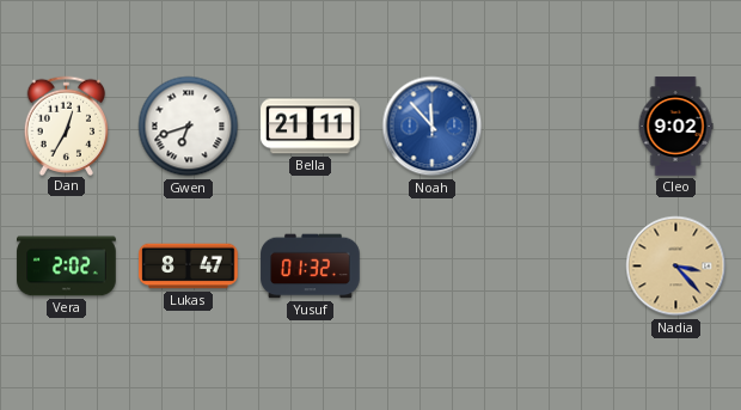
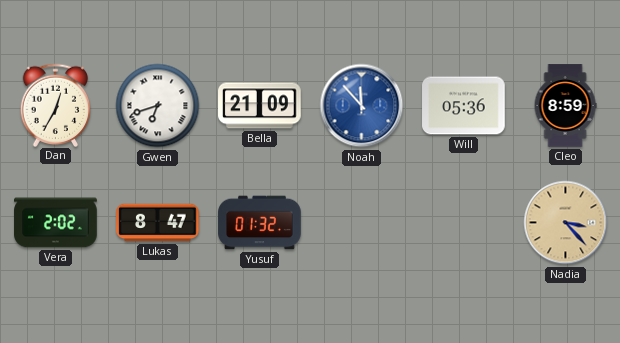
Bella: 21:11 -> 21:09 (260, 106)
Will: none -> 05:36 (464, 106)
Cleo: 9:02 -> 8:59 (565, 106)
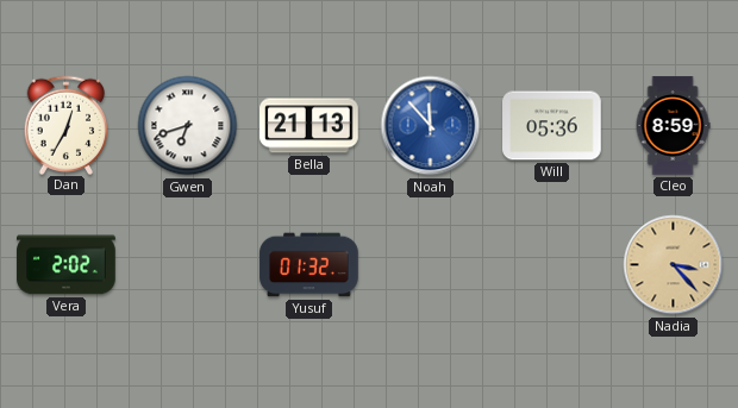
Bella: 21:09 -> 21:13 (309, 126)
Lukas: 8:47 -> none (158, 223)
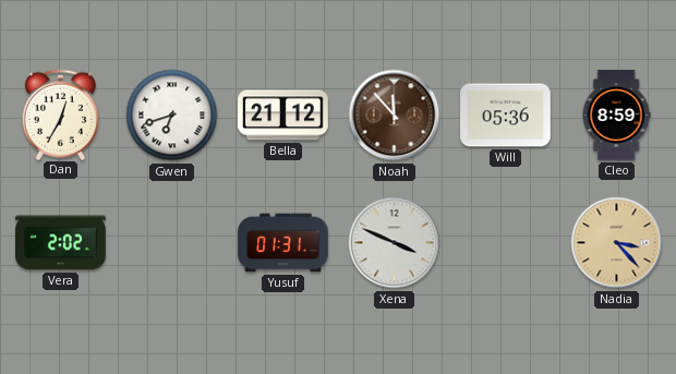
Bella: 21:13 -> 21:12 (283, 116)
Noah dial: blue -> brown (395, 116)
Yusuf: 01:32 -> 01:31 (283, 243)
Xena: none -> 3:49 (395, 243)
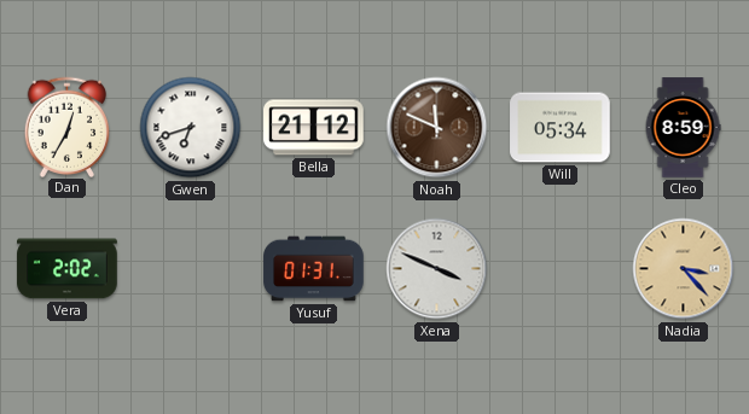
Noah: 11:53 -> 11:49 (437, 128)
Will: 05:36 -> 05:34 (561, 128)
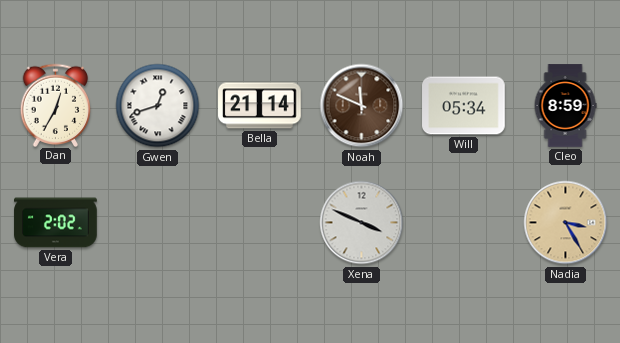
Gwen: 6:42 -> 12:42 (158, 106)
Bella: 21:12 -> 21:14 (260, 106)
Yusuf: 01:31 -> none (314, 269)
Nadia: 3:23 -> 3:25 (566, 223)
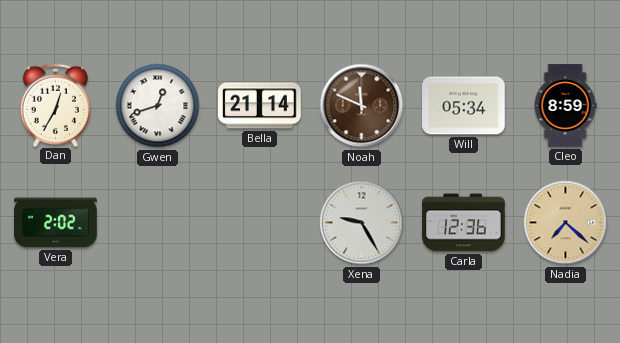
Xena: 3:49 -> 9:25 (362, 223)
Carla: none -> 12:36 (464, 223)
Nadia: 3:25 -> 7:22 (566, 223)
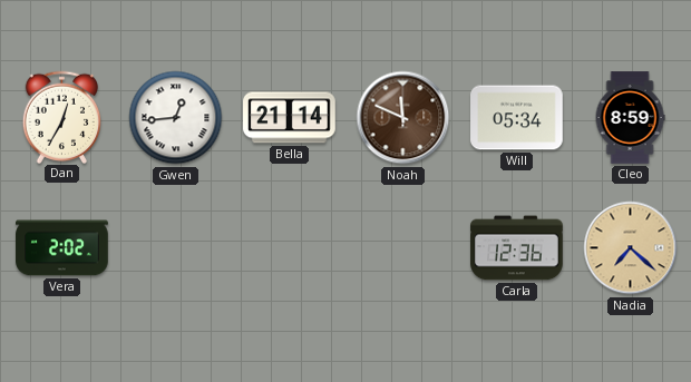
Gwen: 12:42 -> 12:44 (176, 118)
Xena: 9:25 -> none (362, 223)
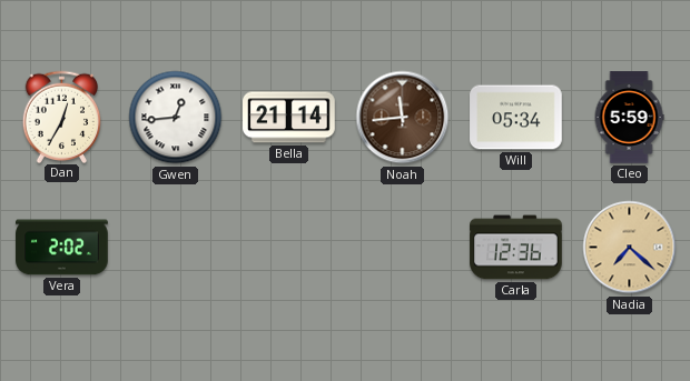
Noah: 11:49 -> 11:44 (403, 118)
Cleo: 8:59 -> 5:59 (629, 118)
